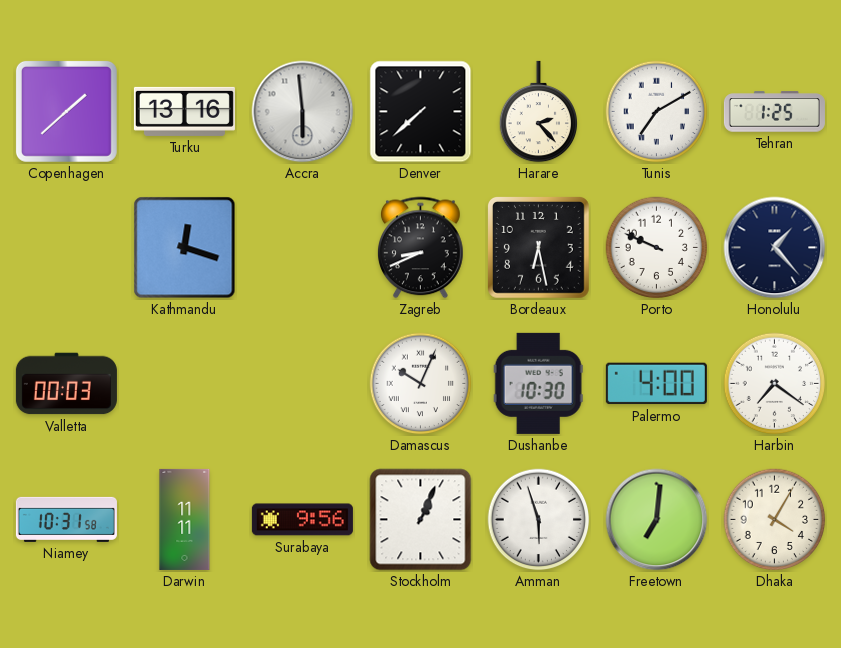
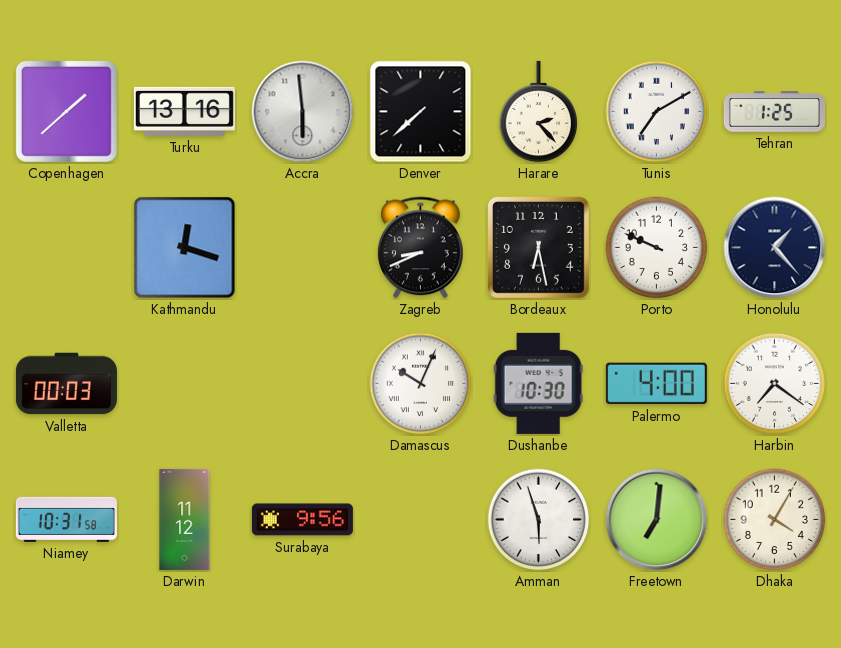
Darwin: 11:11 -> 11:12 (185, 519)
Stockholm: 1:04 -> none (421, 520)
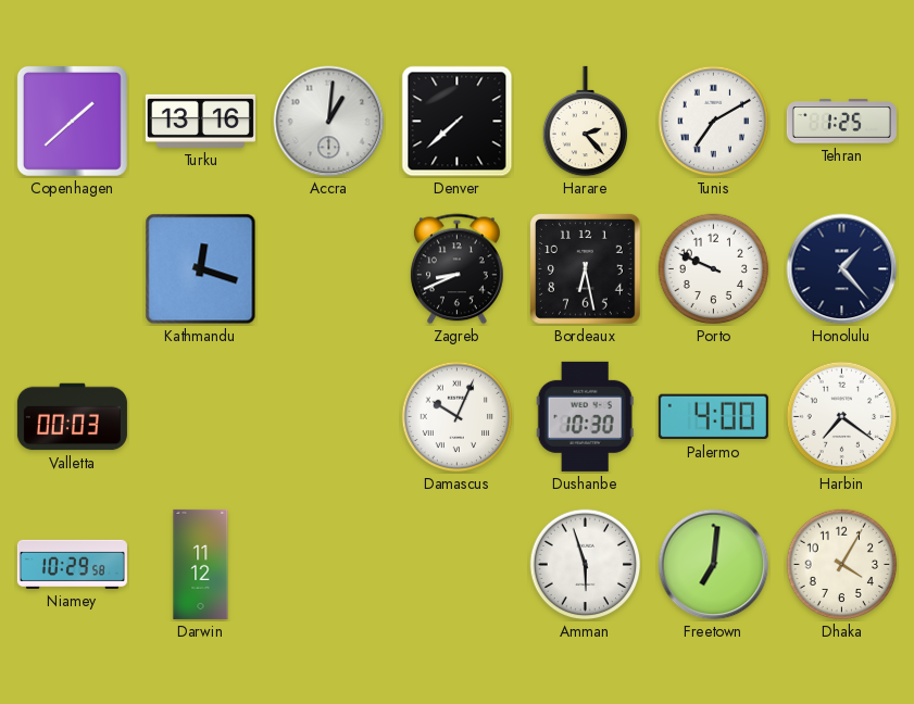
Accra: 5:59 -> 1:01 (329, 122)
Niamey: 10:31 -> 10:29 (72, 564)
Surabaya: 9:56 -> none (302, 520)
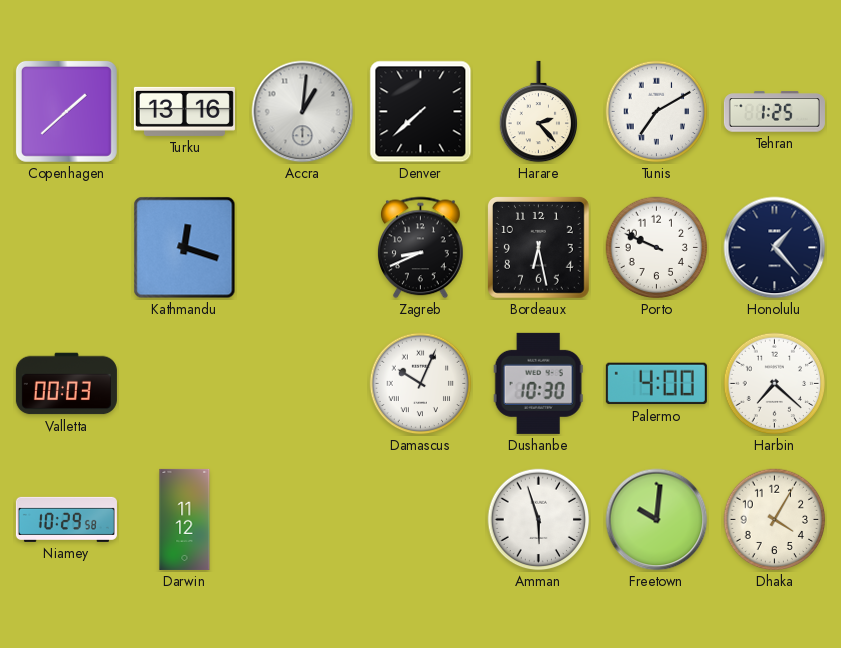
Harbin: 7:21 -> 7:22 (775, 384)
Freetown: 7:01 -> 10:01 (657, 520)
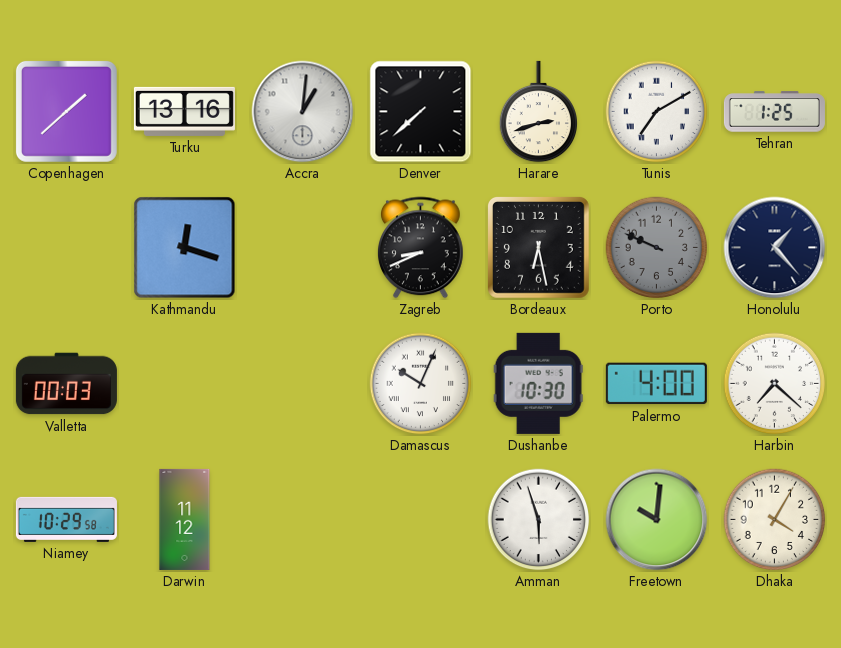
Harare: 2:23 -> 2:42 (539, 112)
Porto dial: white -> grey (657, 248)
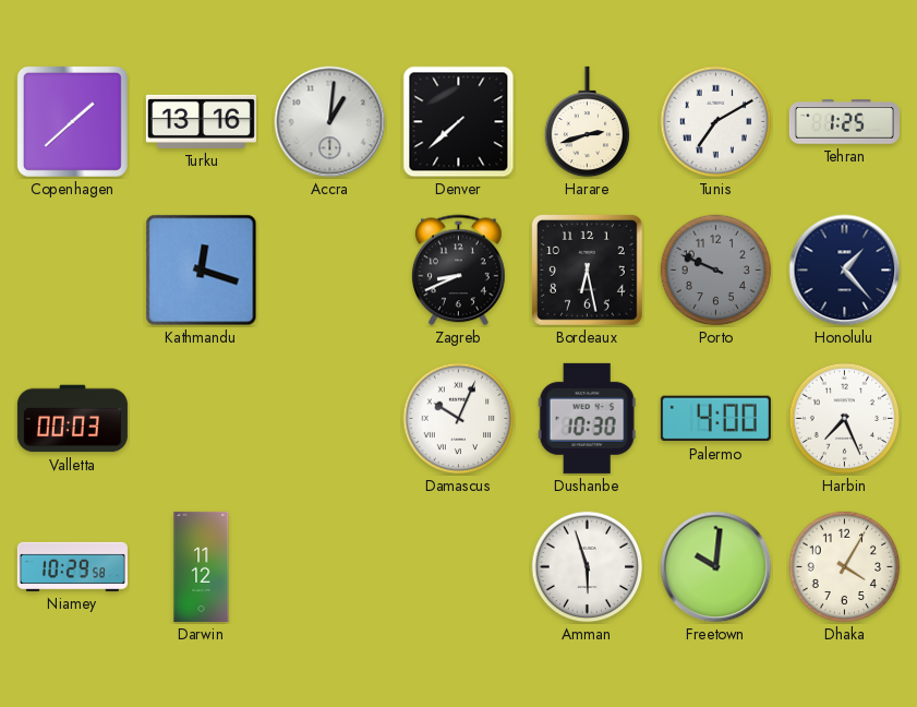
Harbin: 7:22 -> 7:26 (845, 419)
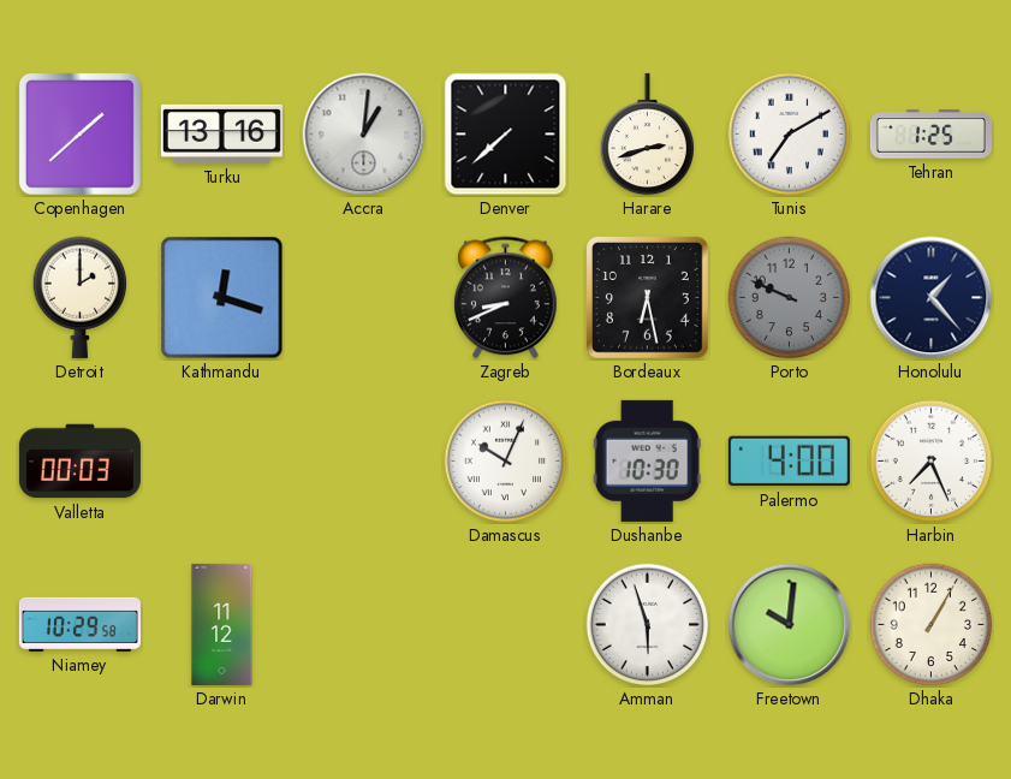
Detroit: none -> 2:00 (81, 297)
Dhaka: 4:05 -> 1:05 (932, 625)
